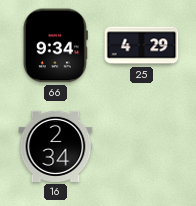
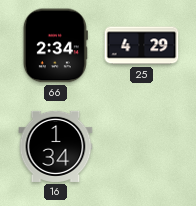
66: 9:34 -> 2:34 (55, 46)
16: 2:34 -> 1:34 (56, 146)
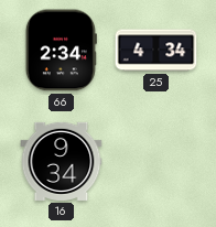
25: 4:29 -> 4:34 (156, 51)
16: 1:34 -> 9:34 (62, 161)
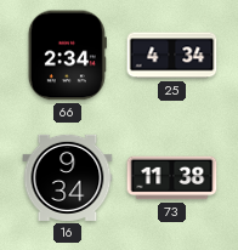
73: none -> 11:38 (172, 178)
